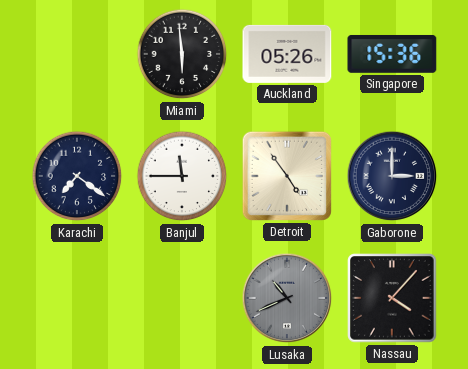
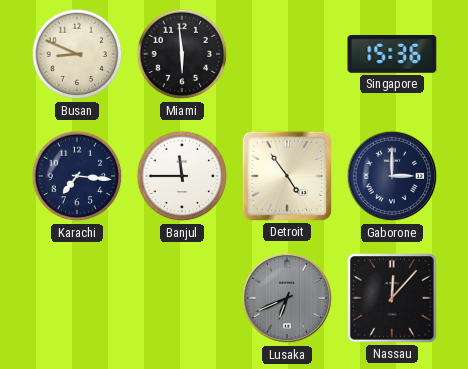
Busan: none -> 8:49 (77, 54)
Auckland: 05:26 -> none (287, 54)
Karachi: 7:21 -> 7:16 (77, 176)
Lusaka: 10:41 -> 6:41 (287, 298)
Nassau: 4:07 -> 12:07 (392, 298)
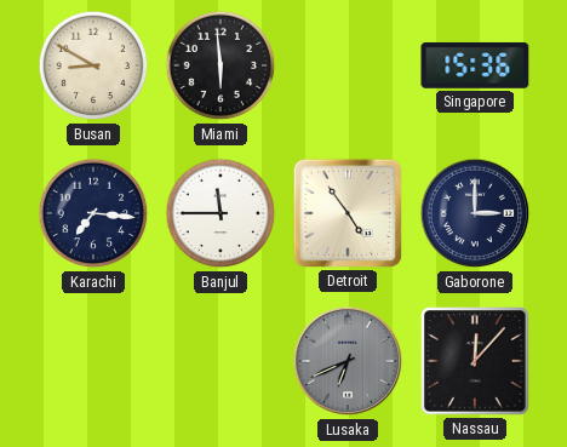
Busan: 8:49 -> 8:50 (93, 65)
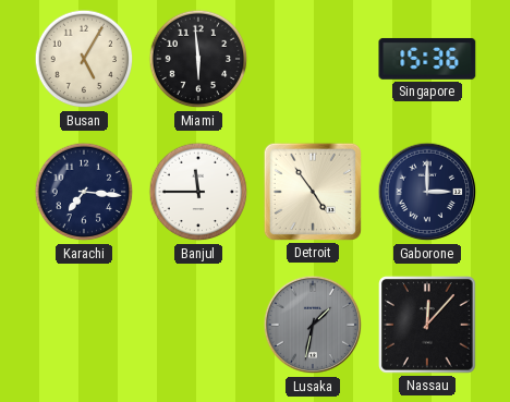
Busan: 8:50 -> 5:05 (84, 59)
Lusaka: 6:41 -> 1:32 (313, 325)
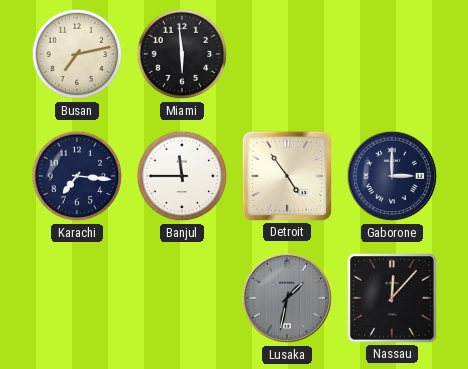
Busan: 5:05 -> 7:13 (77, 54)
Singapore: 15:36 -> none (427, 59)
